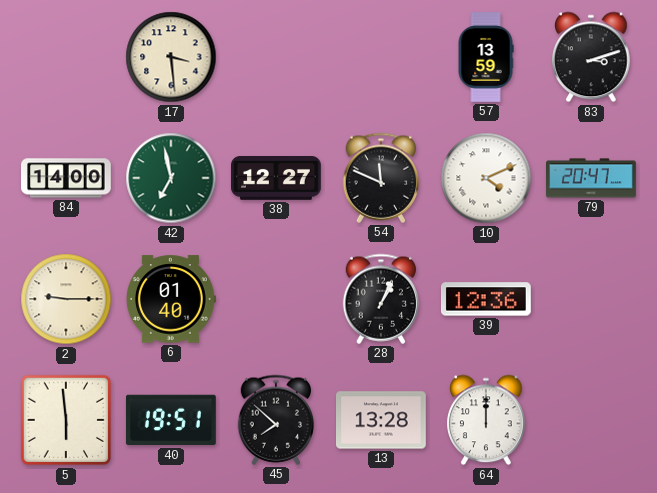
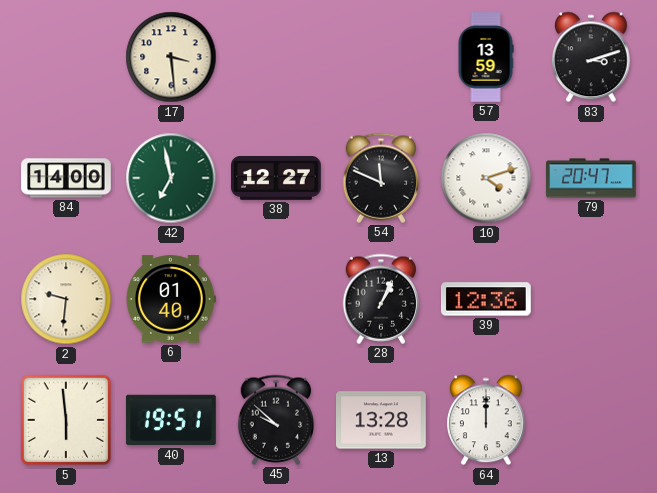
10: 4:11 -> 4:12 (486, 178)
2: 9:15 -> 9:31 (66, 299)
45: 7:52 -> 9:52 (276, 420)
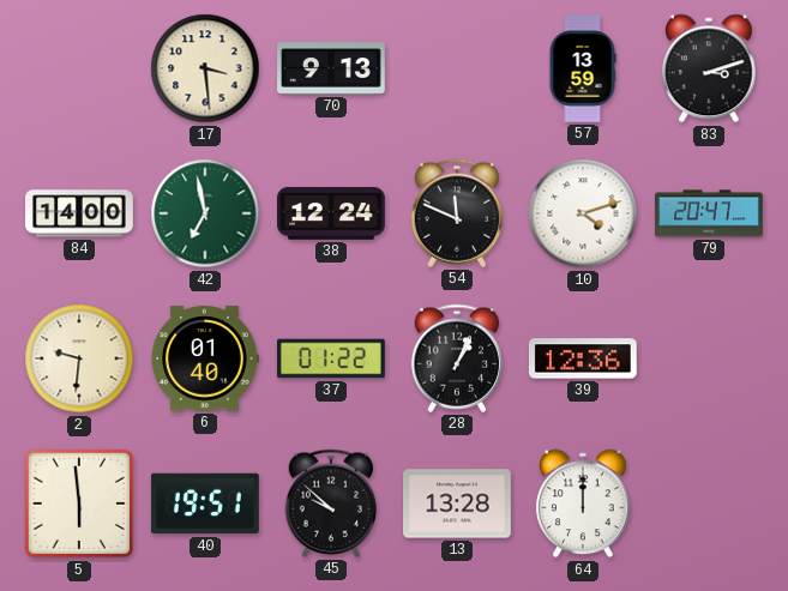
70: none -> 9:13 (332, 68)
38: 12:27 -> 12:24 (332, 215)
37: none -> 01:22 (332, 358)
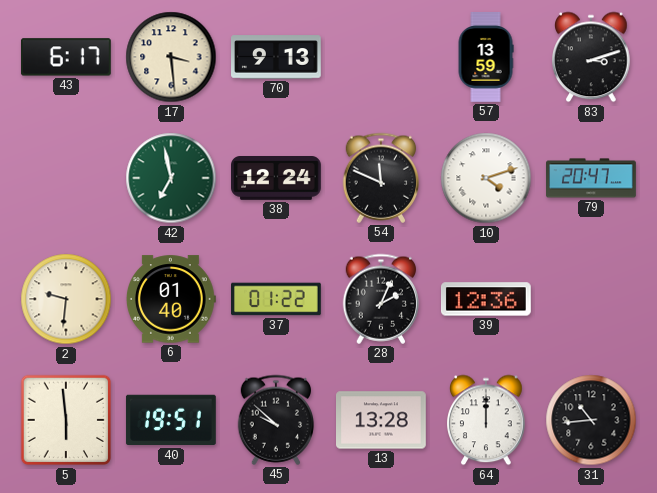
43: none -> 6:17 (66, 57)
84: 14:00 -> none (80, 213)
28: 1:04 -> 2:04 (381, 299)
31: none -> 10:44 (591, 420)
